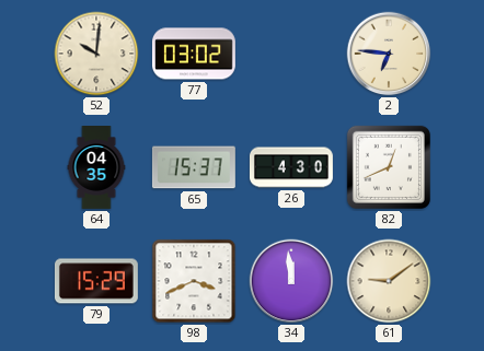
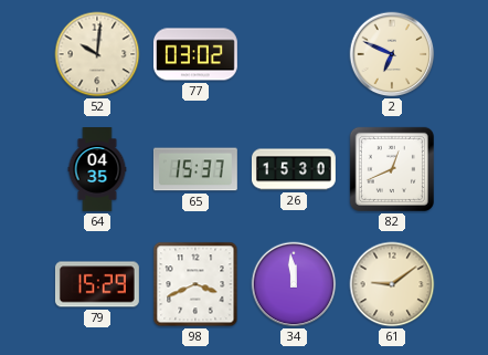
2: 6:46 -> 6:49 (392, 54)
26: 4:30 -> 15:30 (294, 169)
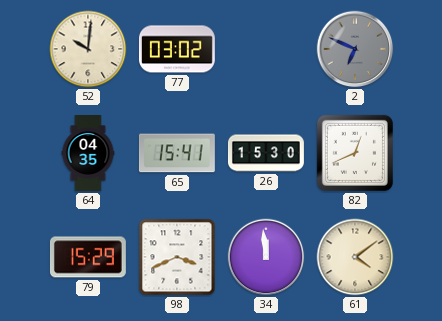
2 dial: cream -> grey (355, 49)
65: 15:37 -> 15:41 (177, 153)
61: 9:09 -> 4:09 (355, 257)
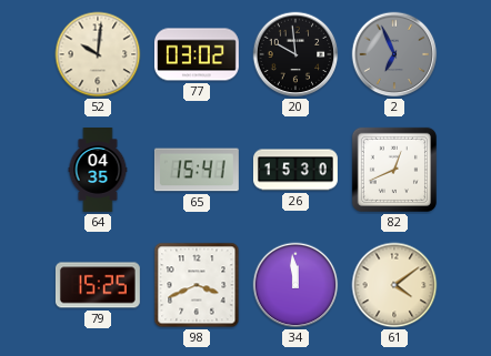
20: none -> 9:59 (295, 54)
2: 6:49 -> 6:56 (394, 54)
79: 15:29 -> 15:25 (98, 285)
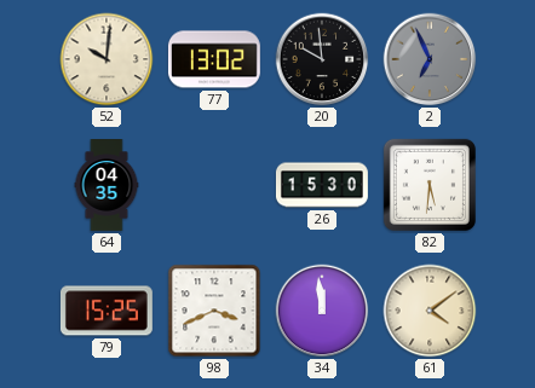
77: 03:02 -> 13:02 (214, 59)
65: 15:41 -> none (197, 170)
82: 12:41 -> 5:31 (430, 185)
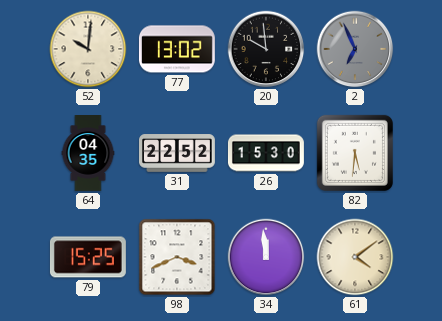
31: none -> 22:52 (178, 153)
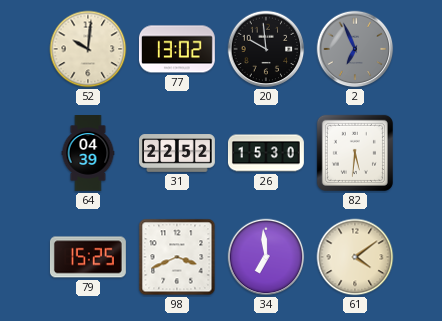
64: 04:35 -> 04:39 (88, 154)
34: 11:59 -> 6:59 (266, 257)
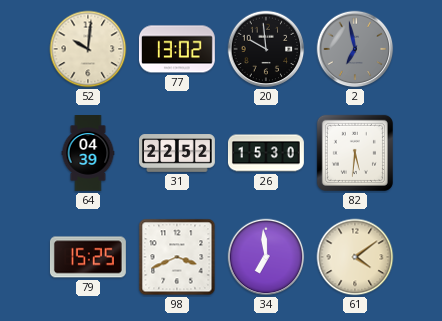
2: 6:56 -> 6:58 (355, 49)
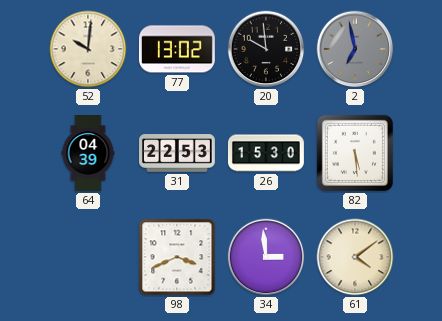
31: 22:52 -> 22:53 (178, 153)
82: 5:31 -> 5:29 (355, 153)
79: 15:25 -> none (88, 257)
34: 6:59 -> 2:59 (266, 257)
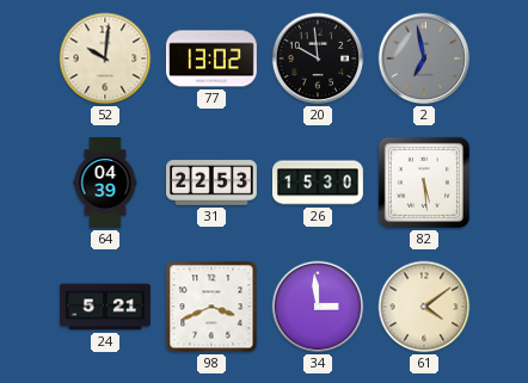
24: none -> 5:21 (106, 307)
